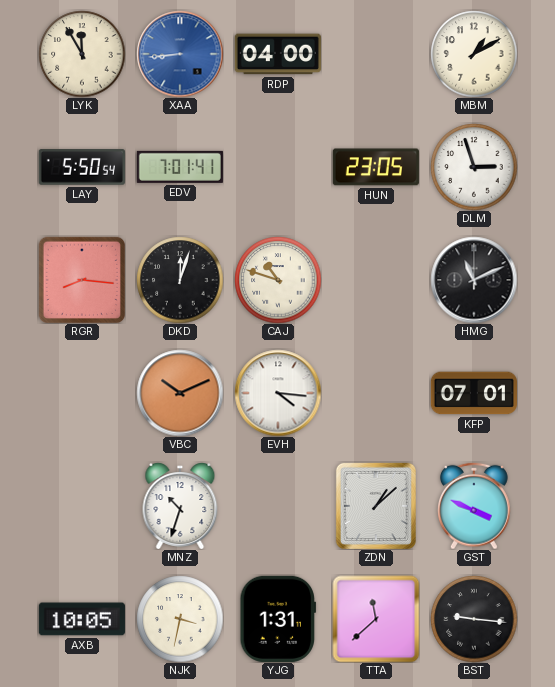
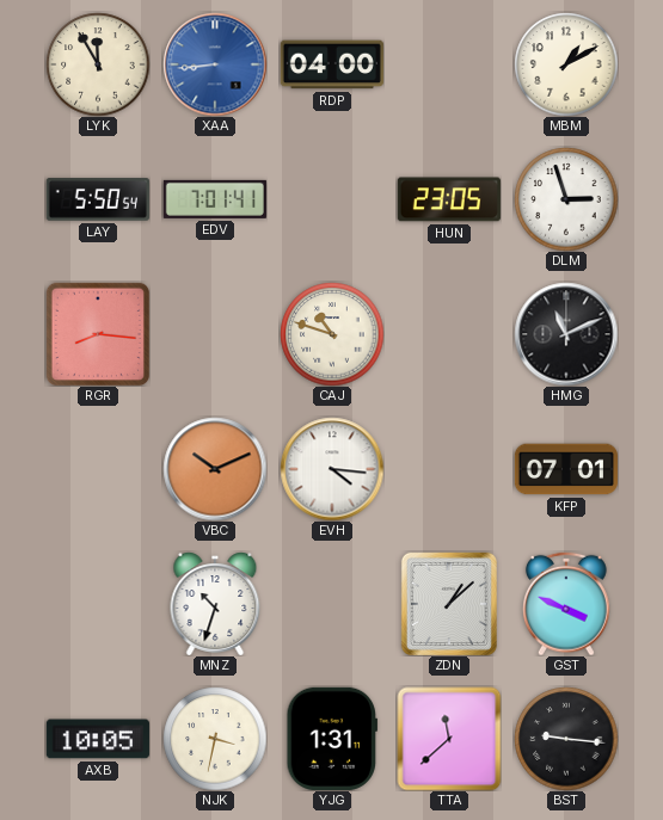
DKD: 12:03 -> none (180, 280)
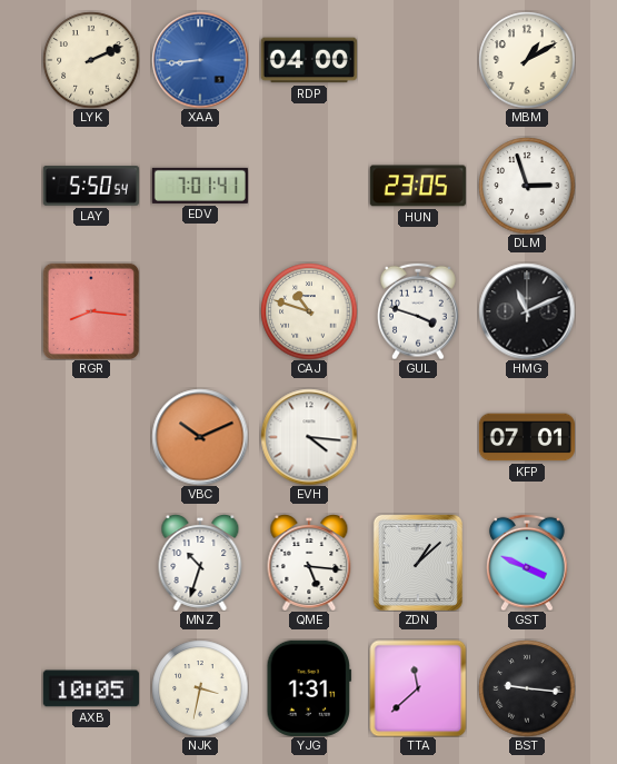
LYK: 11:55 -> 2:11 (91, 60)
GUL: none -> 3:48 (419, 311)
QME: none -> 5:16 (309, 563)
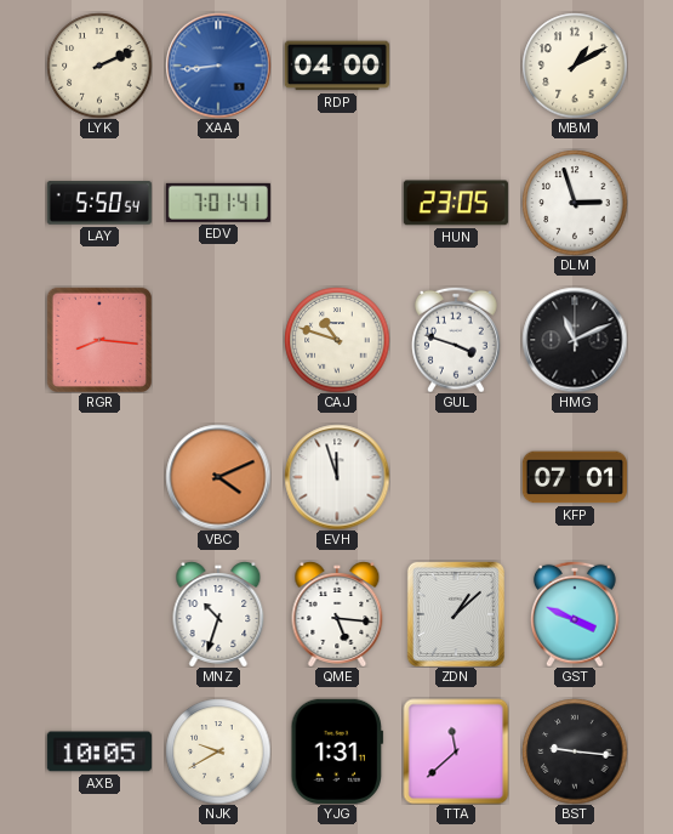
VBC: 10:11 -> 4:11 (218, 477)
EVH: 4:16 -> 11:57 (337, 477)
NJK: 3:32 -> 9:40 (218, 751)
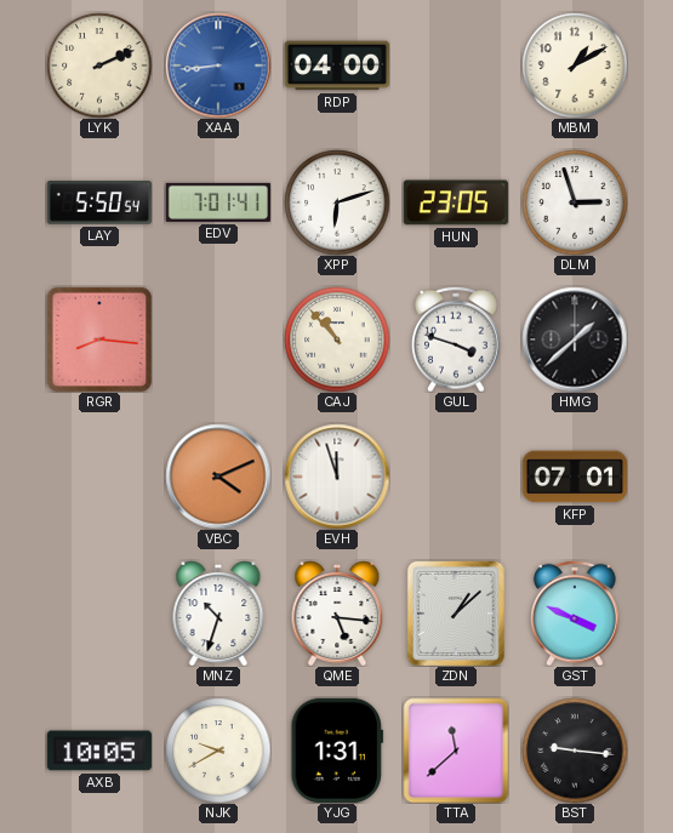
XPP: none -> 6:12 (337, 202)
CAJ: 10:48 -> 10:53 (337, 340)
HMG: 11:11 -> 1:38 (575, 340)
